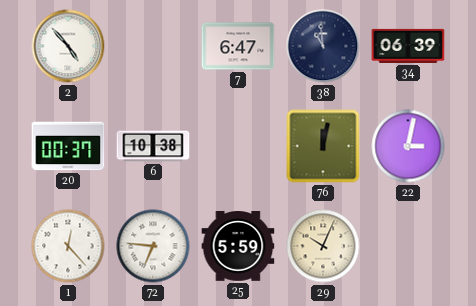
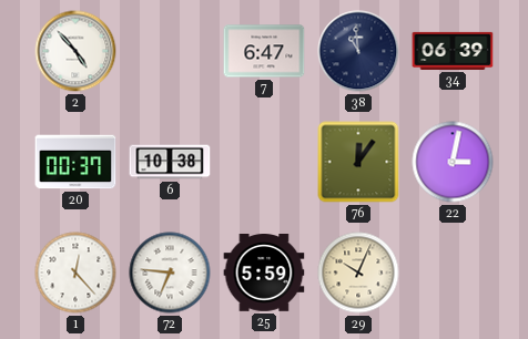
76: 12:02 -> 12:06 (358, 162)
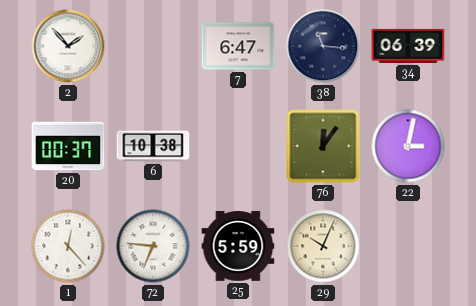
2: 4:53 -> 1:53 (68, 46)
38: 10:59 -> 11:16 (323, 46)
